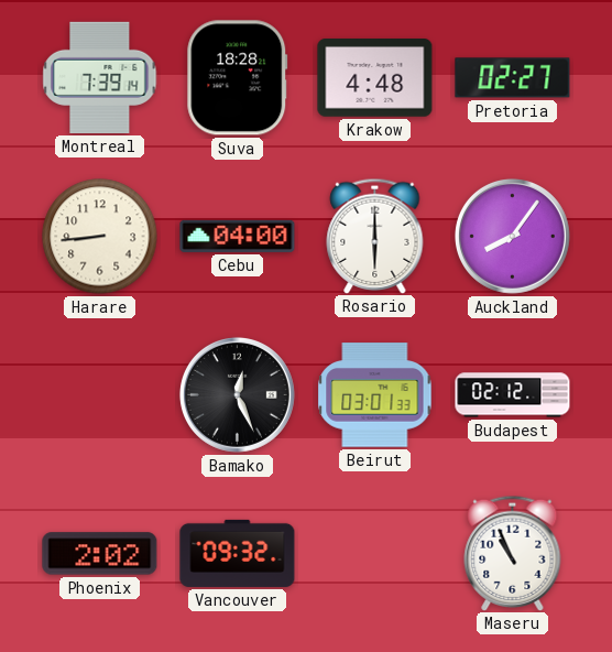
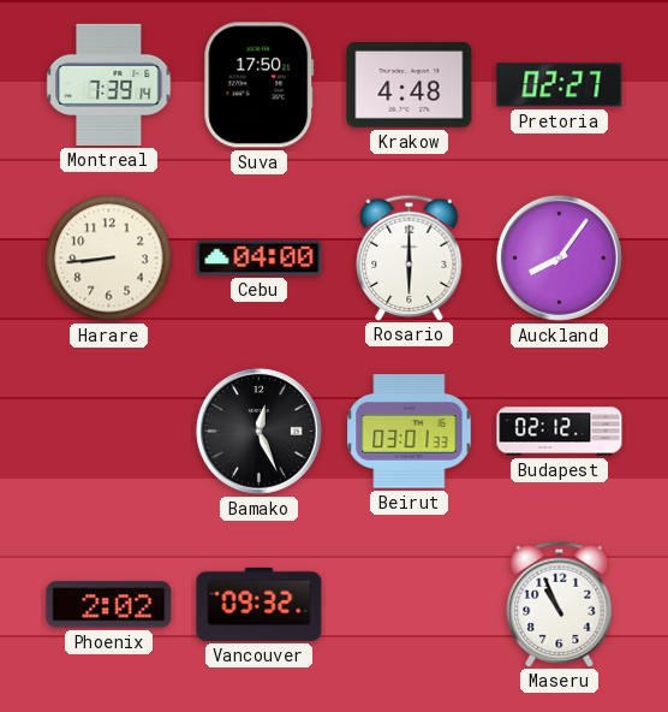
Suva: 18:28 -> 17:50 (260, 85)
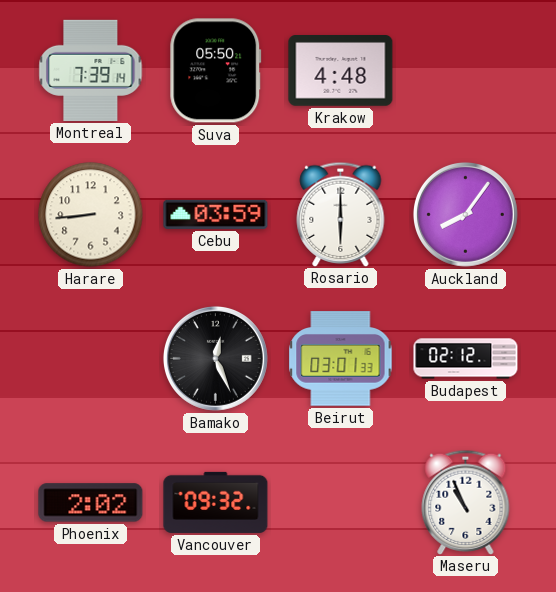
Suva: 17:50 -> 05:50 (216, 71)
Pretoria: 02:27 -> none (560, 85)
Cebu: 04:00 -> 03:59 (216, 214)
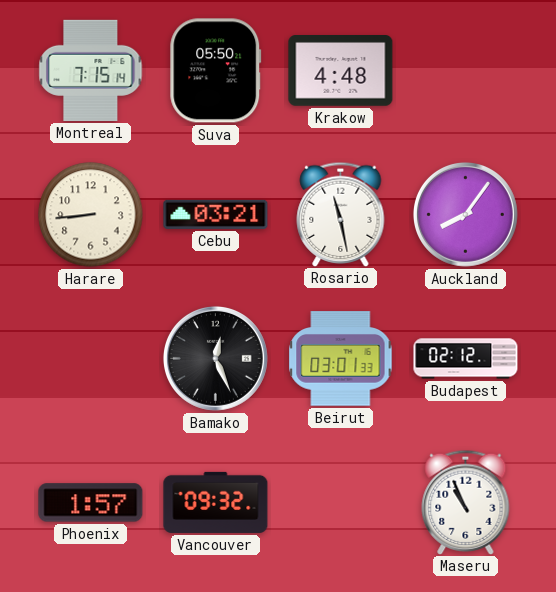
Montreal: 7:39 -> 7:15 (91, 70)
Cebu: 03:59 -> 03:21 (216, 214)
Rosario: 6:00 -> 11:28 (341, 214)
Phoenix: 2:02 -> 1:57 (91, 503)
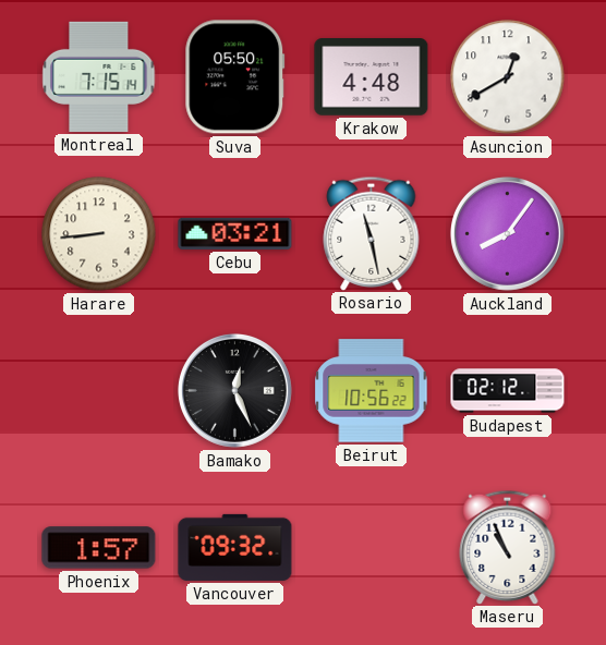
Asuncion: none -> 12:40 (508, 77)
Beirut: 03:01 -> 10:56 (372, 391)
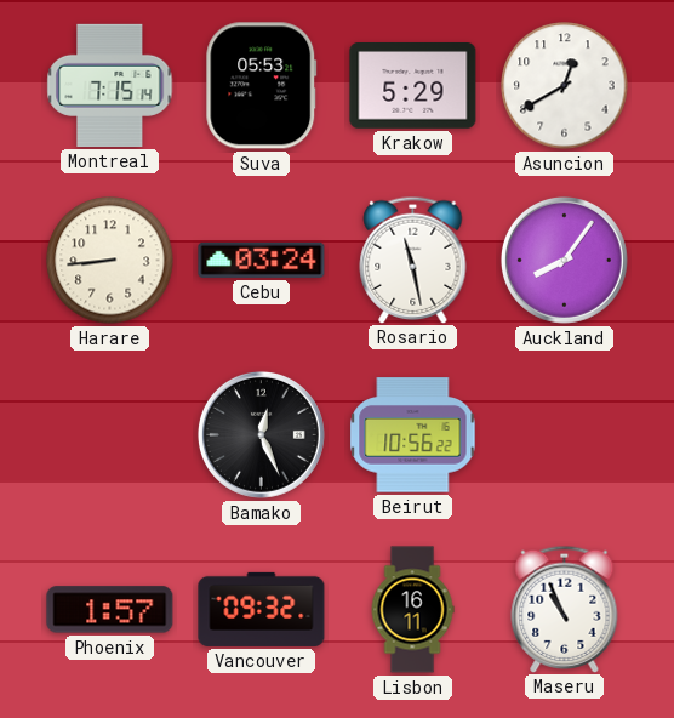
Suva: 05:50 -> 05:53 (262, 86)
Krakow: 4:48 -> 5:29 (413, 86)
Cebu: 03:21 -> 03:24 (262, 260)
Budapest: 02:12 -> none (508, 391)
Lisbon: none -> 16:11 (412, 610)
